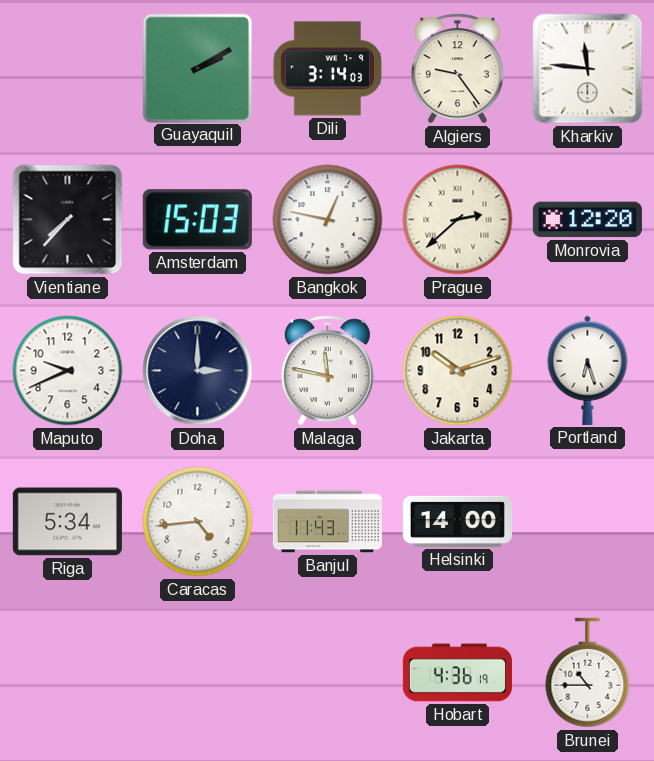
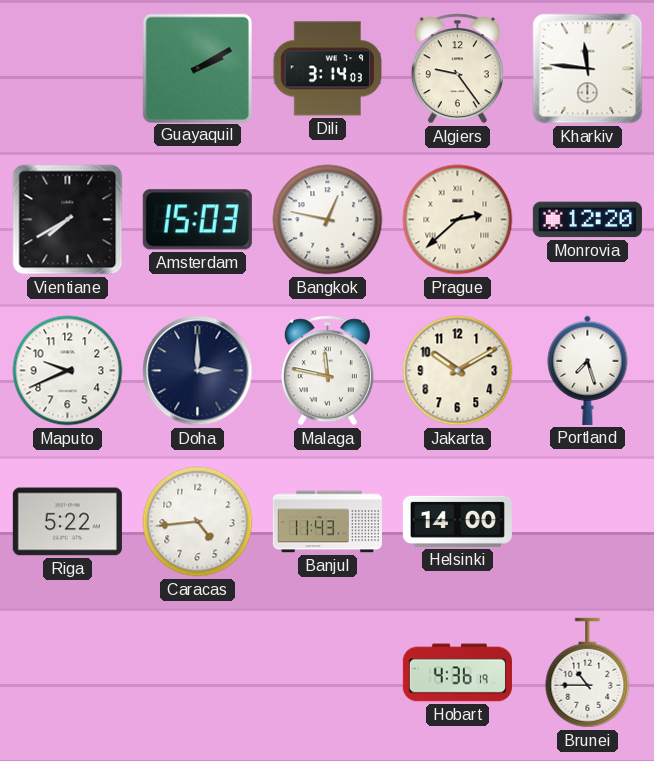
Vientiane: 7:37 -> 7:40 (68, 220)
Jakarta: 10:12 -> 10:10 (458, 371)
Portland: 6:27 -> 7:27 (588, 370)
Riga: 5:34 -> 5:22 (67, 522)
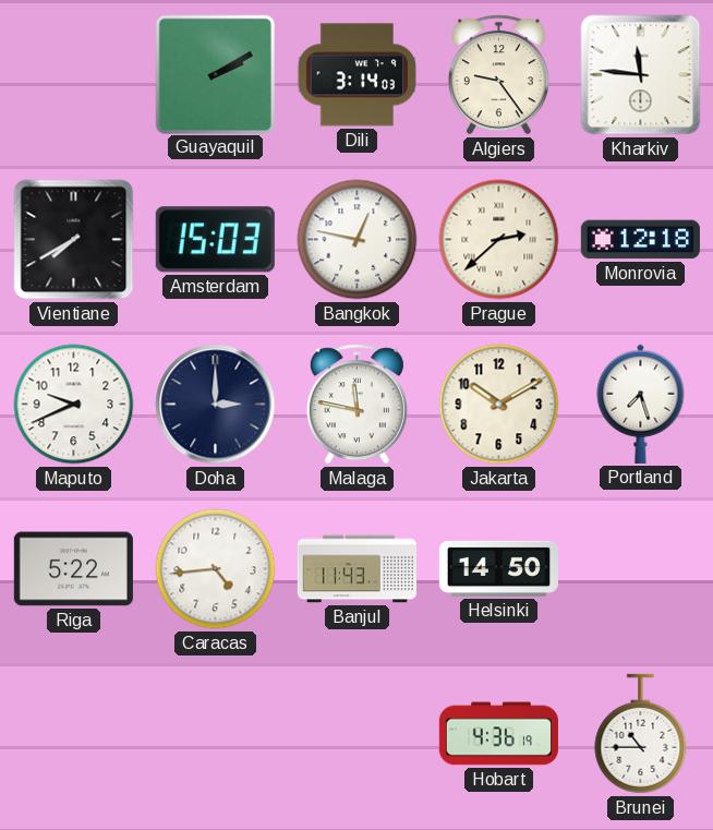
Monrovia: 12:20 -> 12:18 (640, 240)
Helsinki: 14:00 -> 14:50 (498, 568)
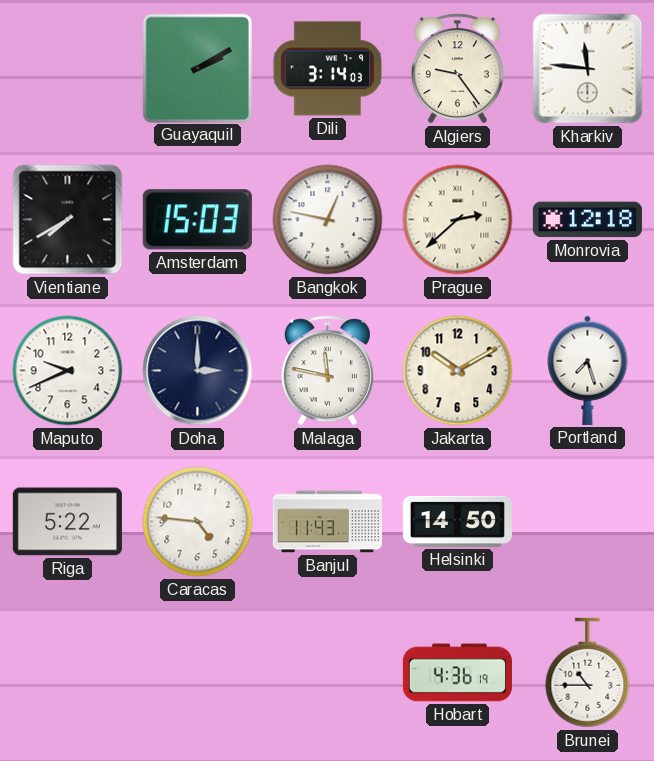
Caracas: 4:44 -> 4:46 (198, 522)
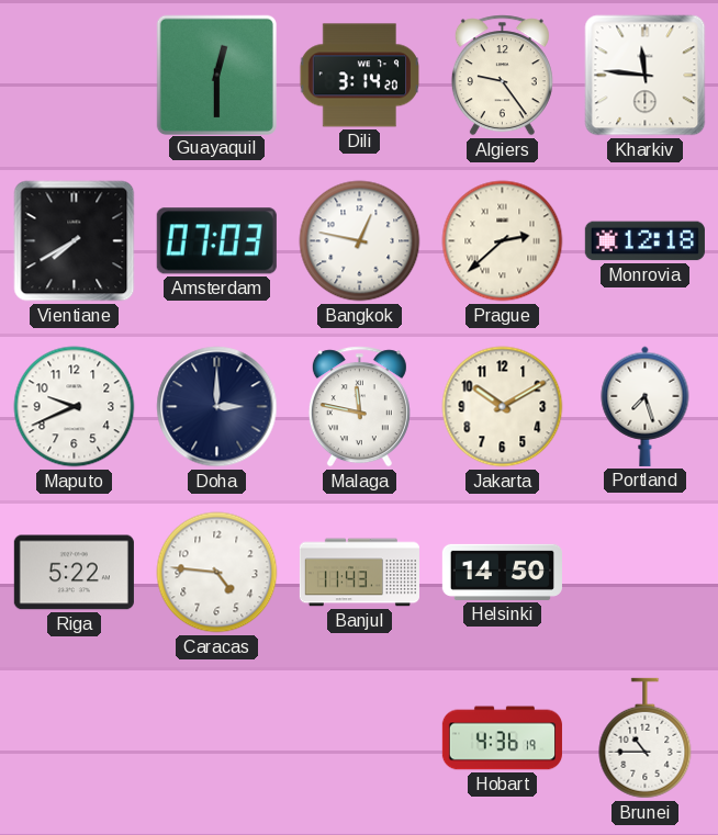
Guayaquil: 2:10 -> 12:30 (216, 75)
Dili: 3:14:03 -> 3:14:20 (360, 76)
Amsterdam: 15:03 -> 07:03 (216, 241)
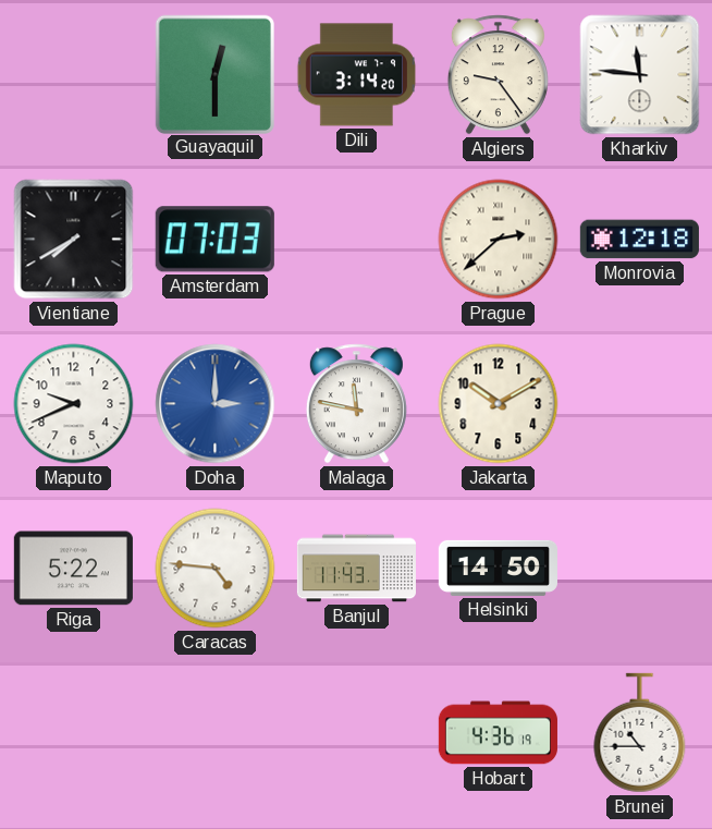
Bangkok: 12:47 -> none (360, 241)
Doha dial: navy -> blue (216, 404)
Portland: 7:27 -> none (646, 406)
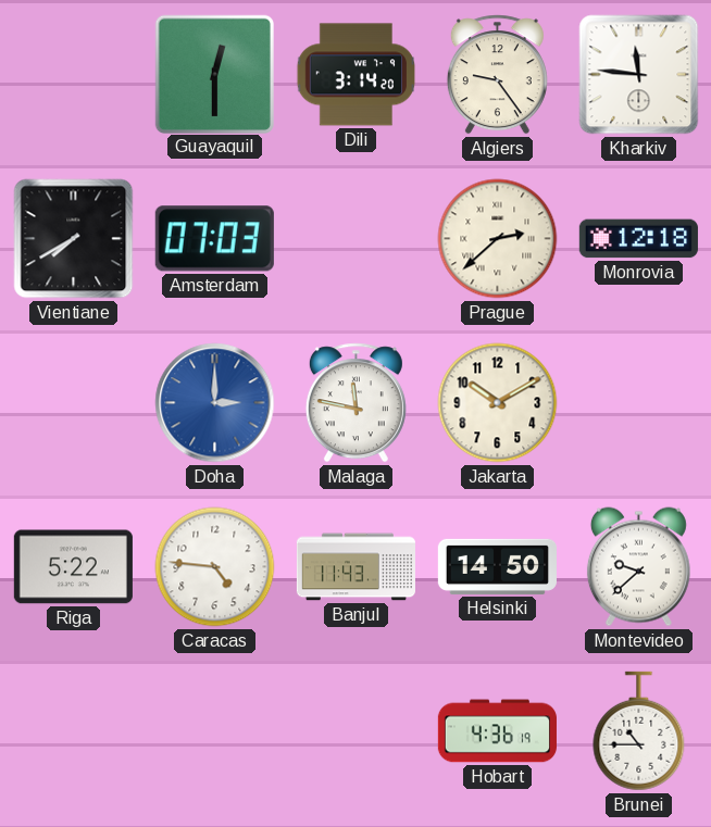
Maputo: 9:41 -> none (74, 404)
Montevideo: none -> 9:38 (638, 567)
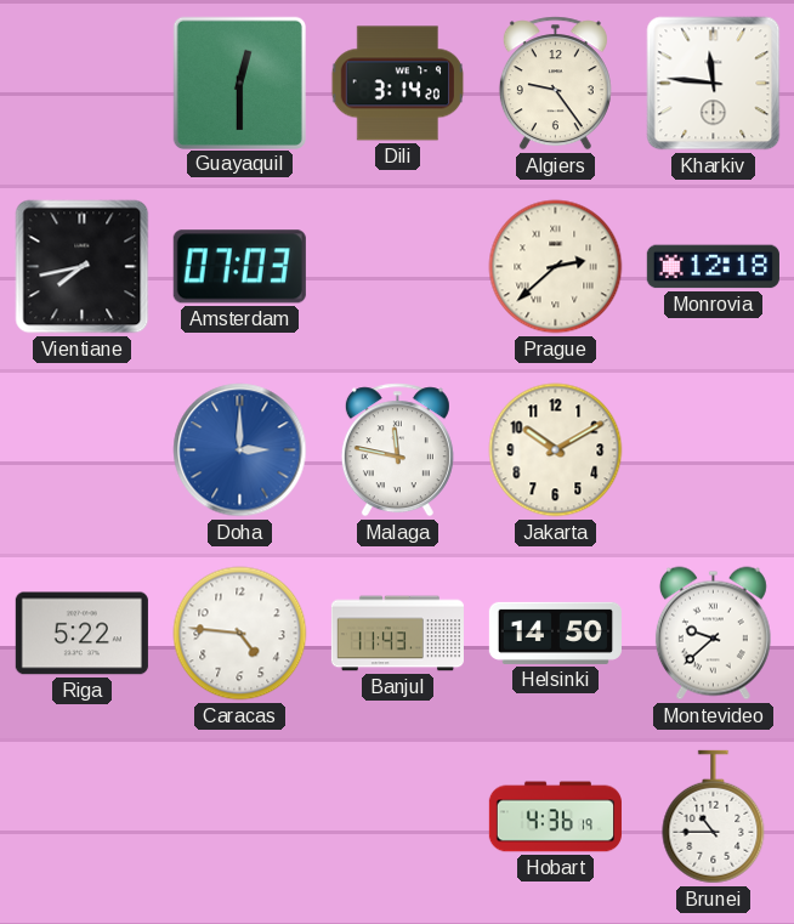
Vientiane: 7:40 -> 7:43 (83, 267)
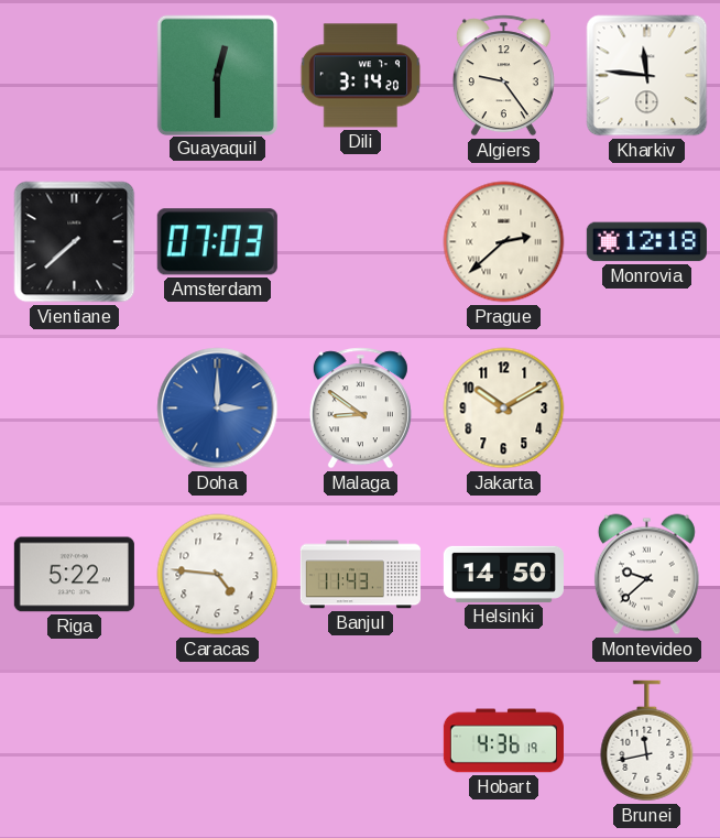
Vientiane: 7:43 -> 7:38 (75, 242)
Malaga: 11:47 -> 8:51 (360, 409)
Brunei: 10:45 -> 11:43 (647, 741)
